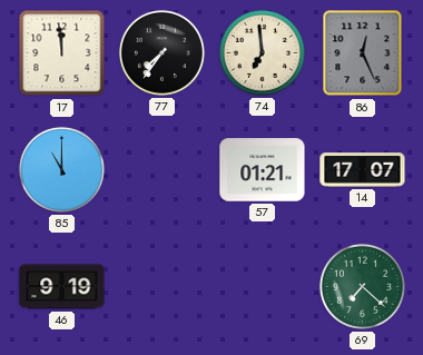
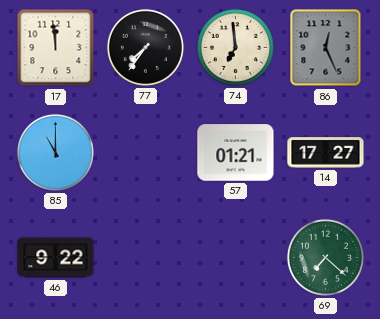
14: 17:07 -> 17:27 (326, 153)
46: 9:19 -> 9:22 (56, 258)
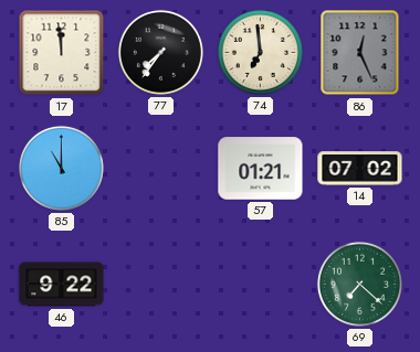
14: 17:27 -> 07:02 (360, 169)
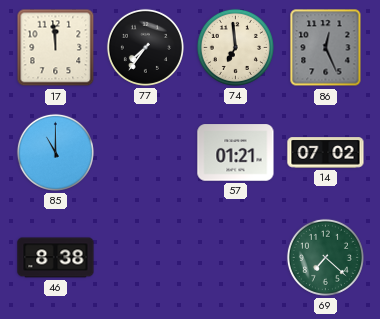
46: 9:22 -> 8:38 (56, 258)
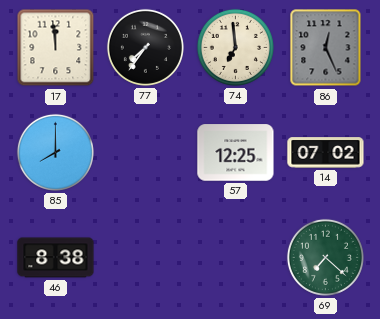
85: 11:00 -> 8:00 (55, 152)
57: 01:21 -> 12:25 (236, 153)
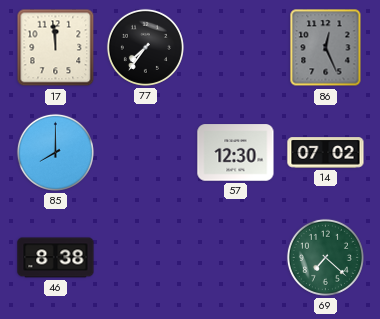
74: 6:59 -> none (235, 47)
57: 12:25 -> 12:30 (236, 153)
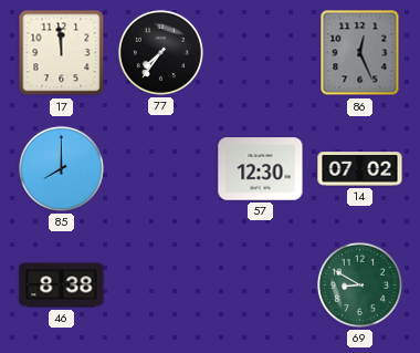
69: 7:22 -> 8:50 (359, 284)
